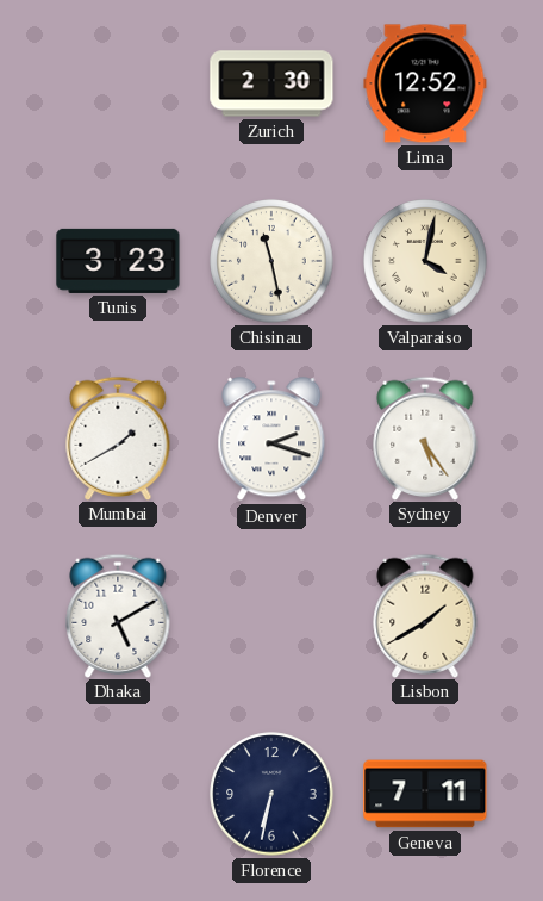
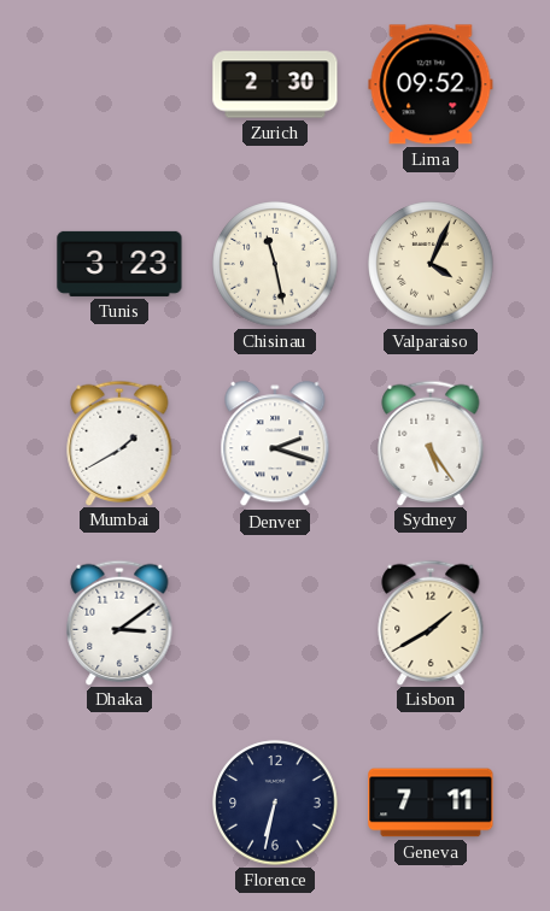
Lima: 12:52 -> 09:52 (431, 84)
Valparaiso: 4:02 -> 4:04 (431, 264)
Dhaka: 5:10 -> 3:09 (119, 622)
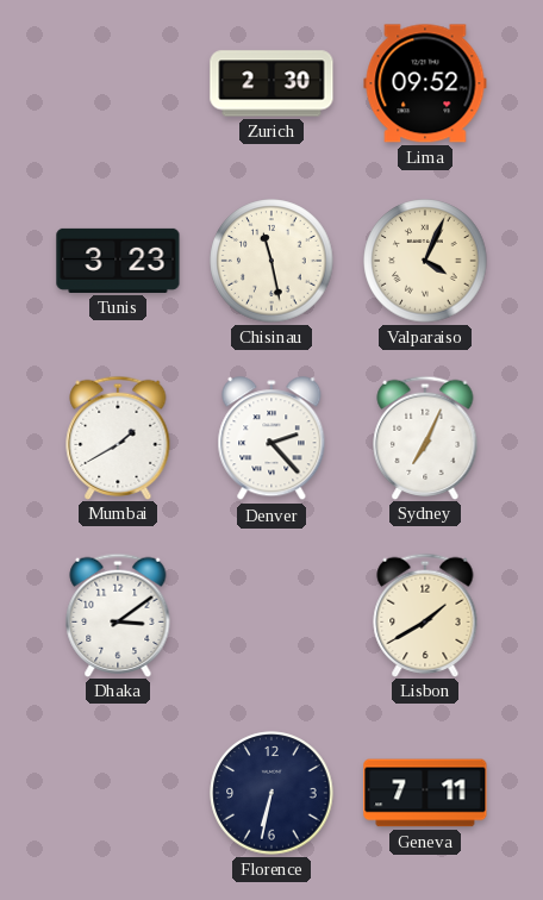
Denver: 2:18 -> 2:23 (271, 439)
Sydney: 5:24 -> 7:04 (425, 437)
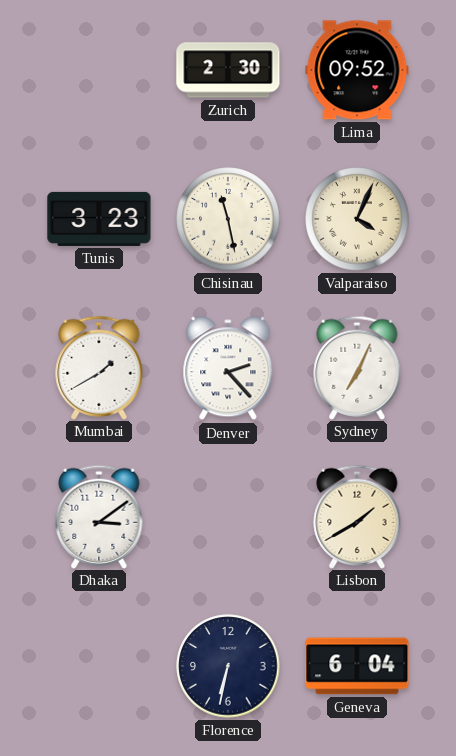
Geneva: 7:11 -> 6:04 (357, 666)
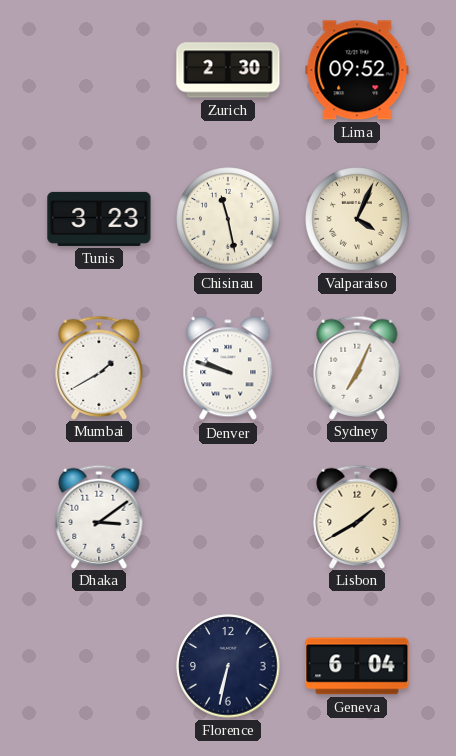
Denver: 2:23 -> 9:48 (228, 369)
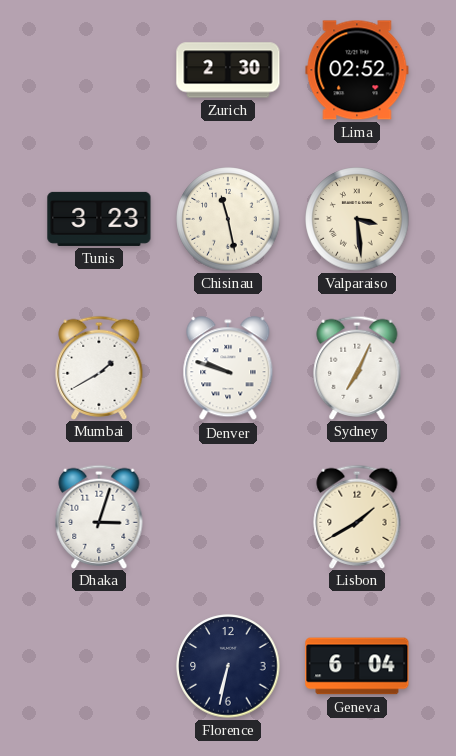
Lima: 09:52 -> 02:52 (357, 70)
Valparaiso: 4:04 -> 3:29 (357, 219)
Dhaka: 3:09 -> 3:03 (99, 516)
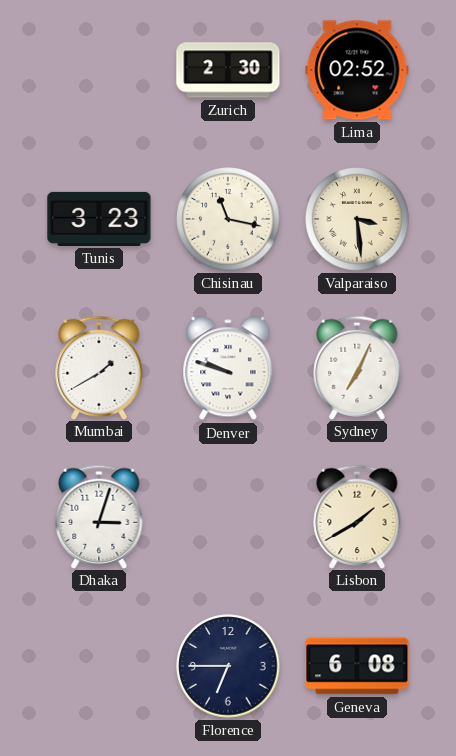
Chisinau: 11:28 -> 11:17 (228, 219)
Florence: 6:32 -> 6:45 (228, 666)
Geneva: 6:04 -> 6:08 (357, 666)
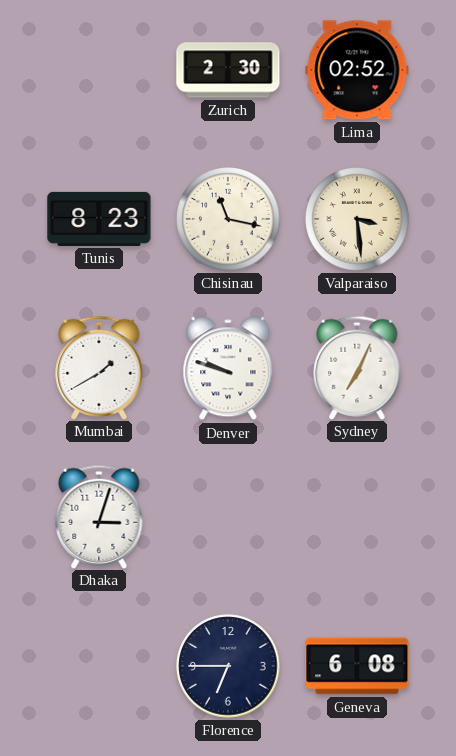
Tunis: 3:23 -> 8:23 (99, 219)
Lisbon: 1:40 -> none (357, 516)
